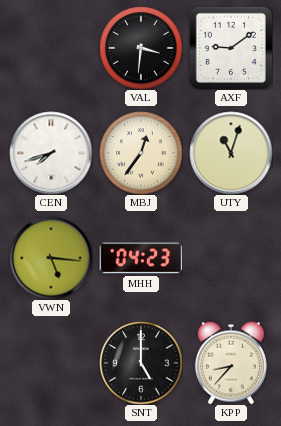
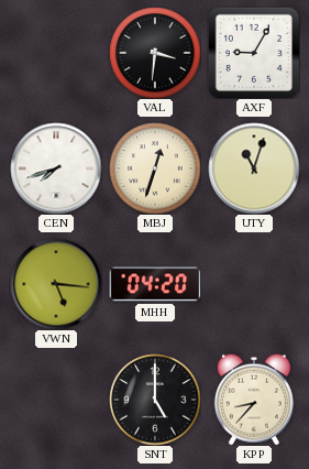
AXF: 9:09 -> 9:05 (254, 53)
MBJ: 12:36 -> 12:33 (155, 168)
MHH: 04:23 -> 04:20 (155, 284)
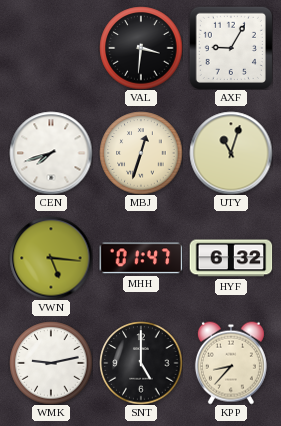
MHH: 04:20 -> 01:47 (141, 258)
HYF: none -> 6:32 (231, 258)
WMK: none -> 9:13 (51, 363)
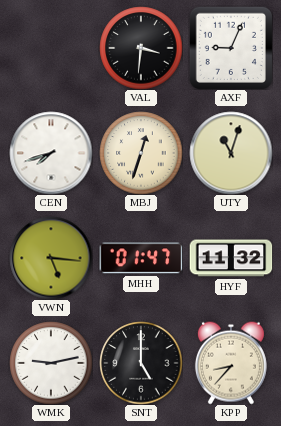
AXF: 9:05 -> 9:04 (231, 48)
HYF: 6:32 -> 11:32 (231, 258)
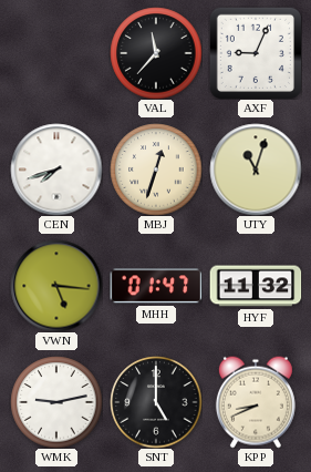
VAL: 3:31 -> 11:37 (156, 53)
KPP: 8:37 -> 8:41 (256, 402)
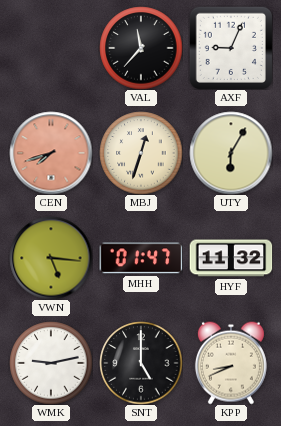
CEN dial: white -> salmon (51, 153)
UTY: 11:03 -> 6:05 (231, 153)
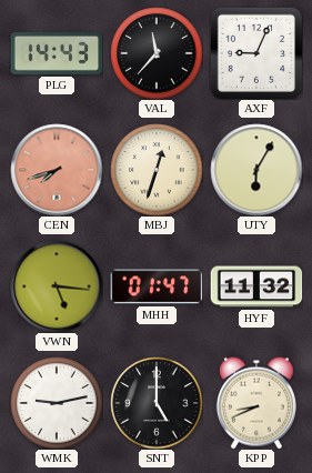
PLG: none -> 14:43 (57, 53)
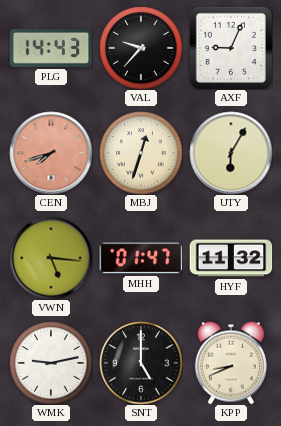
VAL: 11:37 -> 9:37 (141, 48)
